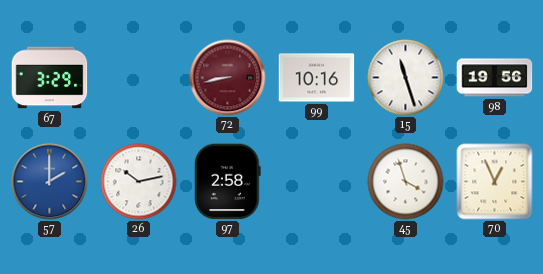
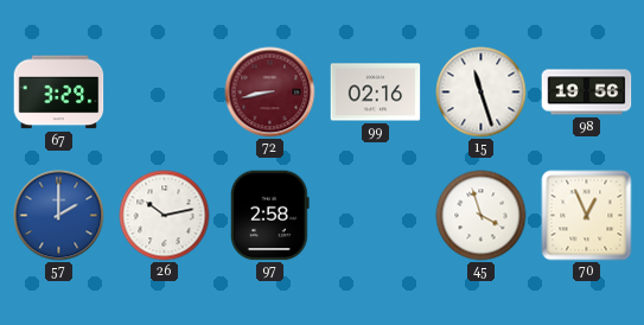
99: 10:16 -> 02:16 (376, 93)
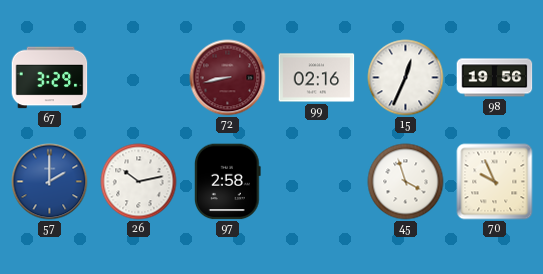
15: 11:27 -> 12:34 (406, 78)
70: 12:56 -> 9:56 (495, 182)
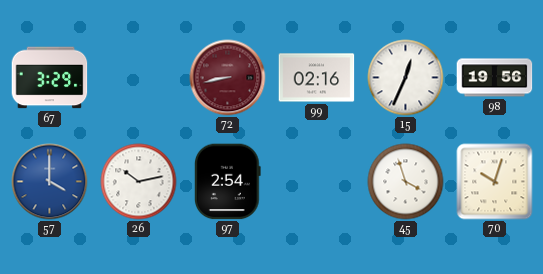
57: 2:00 -> 4:00 (50, 182)
97: 2:58 -> 2:54 (227, 182)
70: 9:56 -> 10:03 (495, 182)
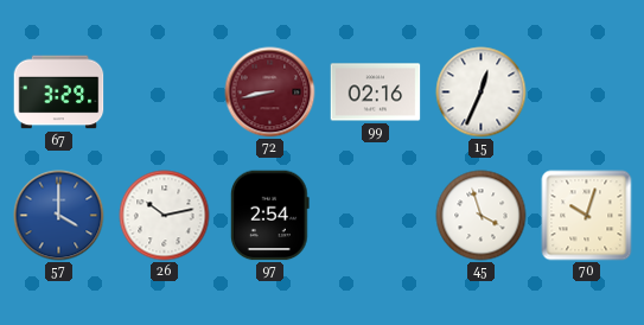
98: 19:56 -> none (495, 78)
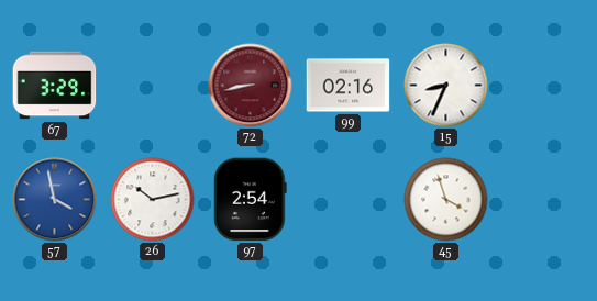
15: 12:34 -> 8:34 (446, 86)
57: 4:00 -> 3:58 (55, 200)
70: 10:03 -> none (587, 216)
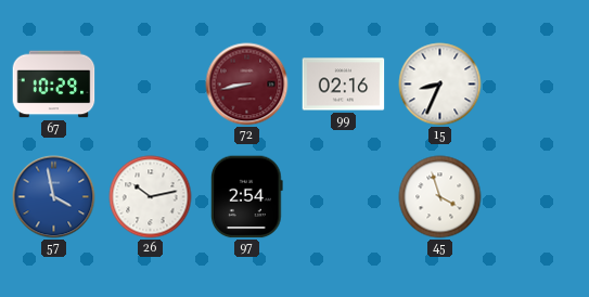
67: 3:29 -> 10:29 (54, 85)
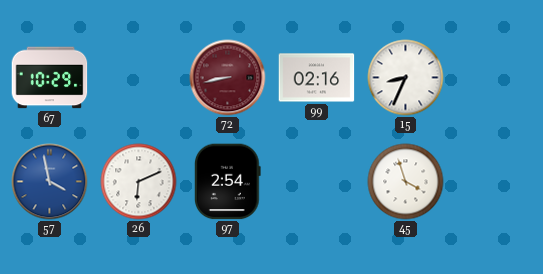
26: 10:13 -> 6:11 (139, 182)
